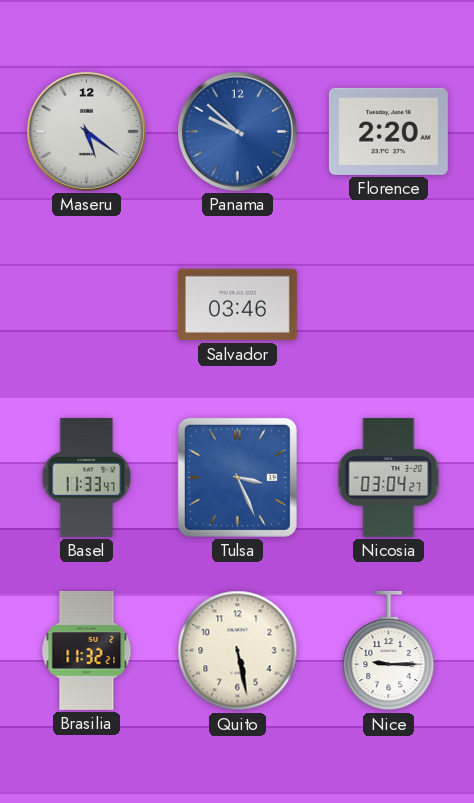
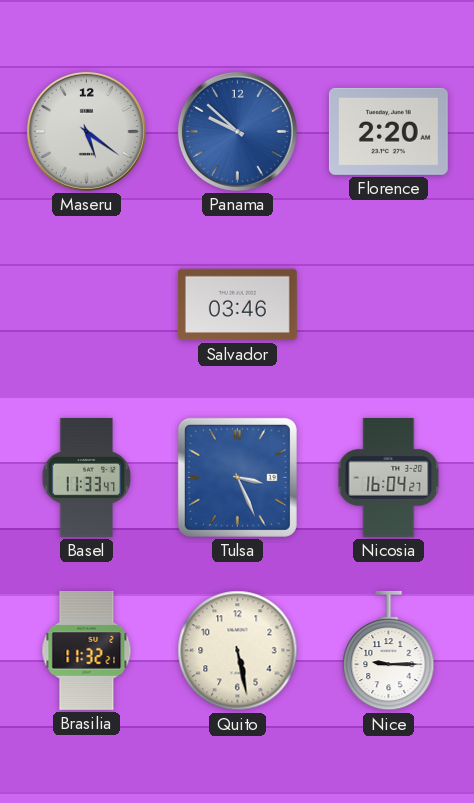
Nicosia: 03:04 -> 16:04 (389, 477)
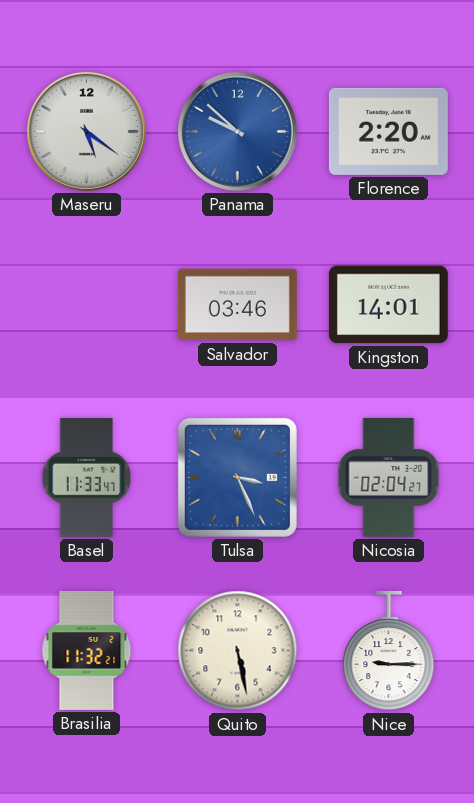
Kingston: none -> 14:01 (388, 305)
Nicosia: 16:04 -> 02:04 (389, 477)
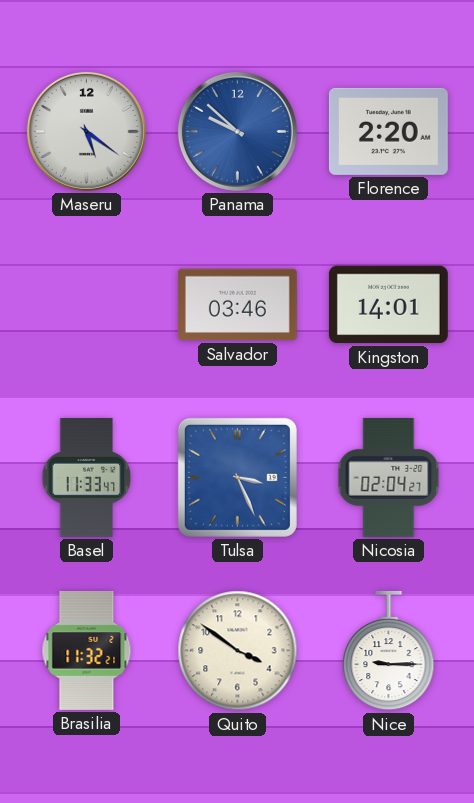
Quito: 5:28 -> 3:51 (238, 651)
